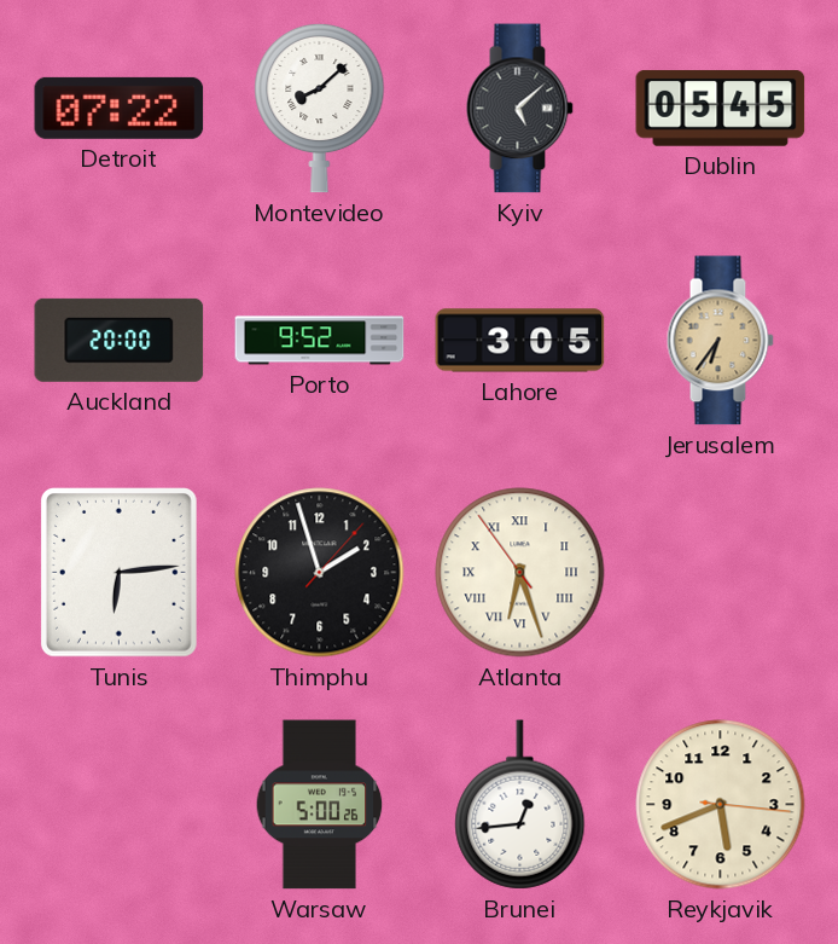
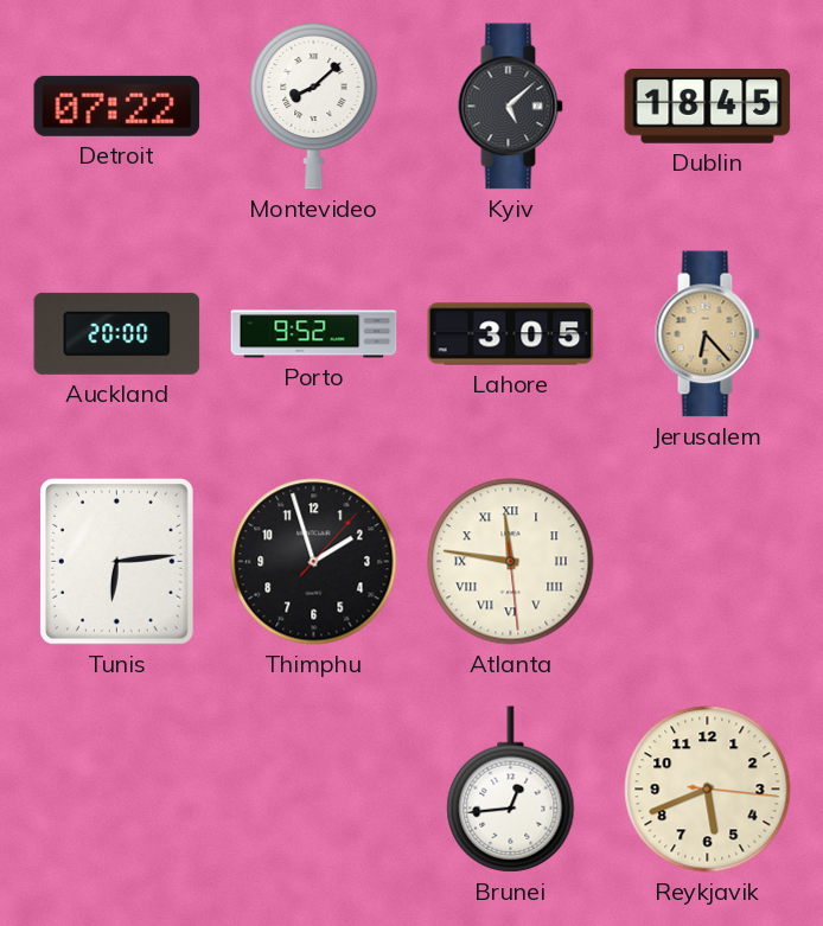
Dublin: 05:45 -> 18:45 (708, 106)
Jerusalem: 6:36 -> 6:23 (707, 334)
Atlanta: 6:26 -> 11:46 (511, 562)
Warsaw: 5:00 -> none (320, 805)
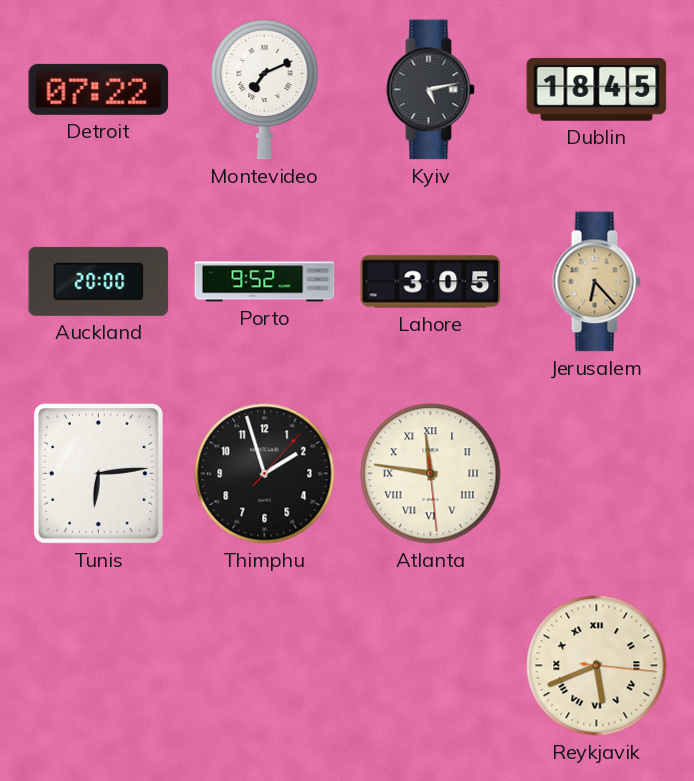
Montevideo: 8:08 -> 7:11 (265, 89)
Kyiv: 5:08 -> 5:13 (430, 90)
Brunei: 12:44 -> none (511, 790)
Reykjavik numerals: Arabic -> Roman (597, 666)
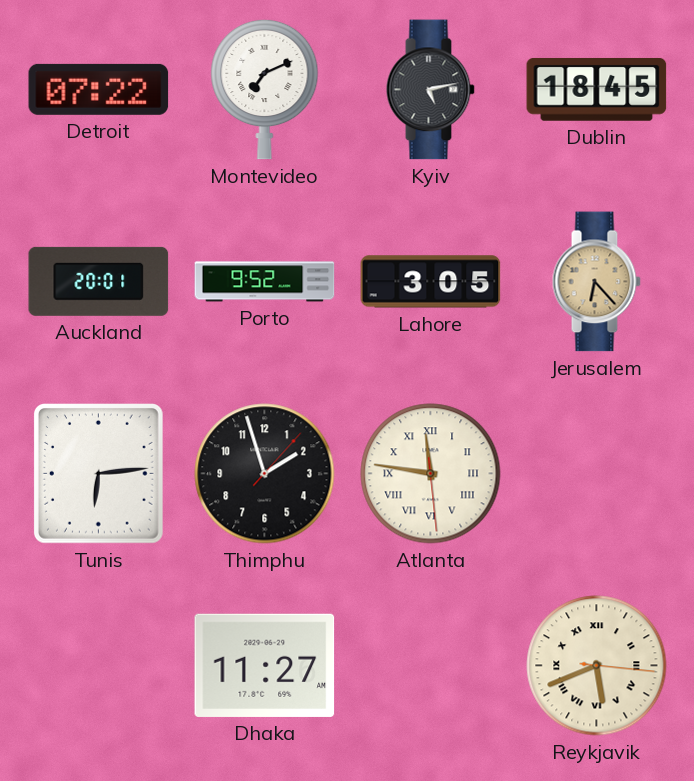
Auckland: 20:00 -> 20:01 (99, 281)
Dhaka: none -> 11:27 (265, 665)
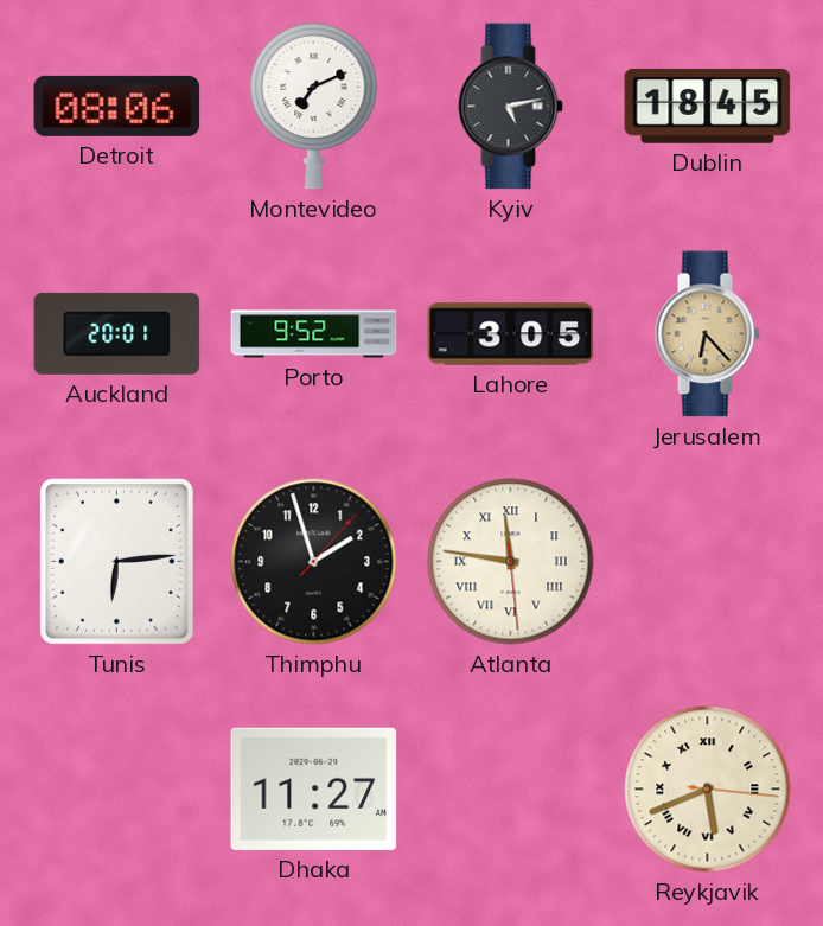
Detroit: 07:22 -> 08:06 (117, 106)
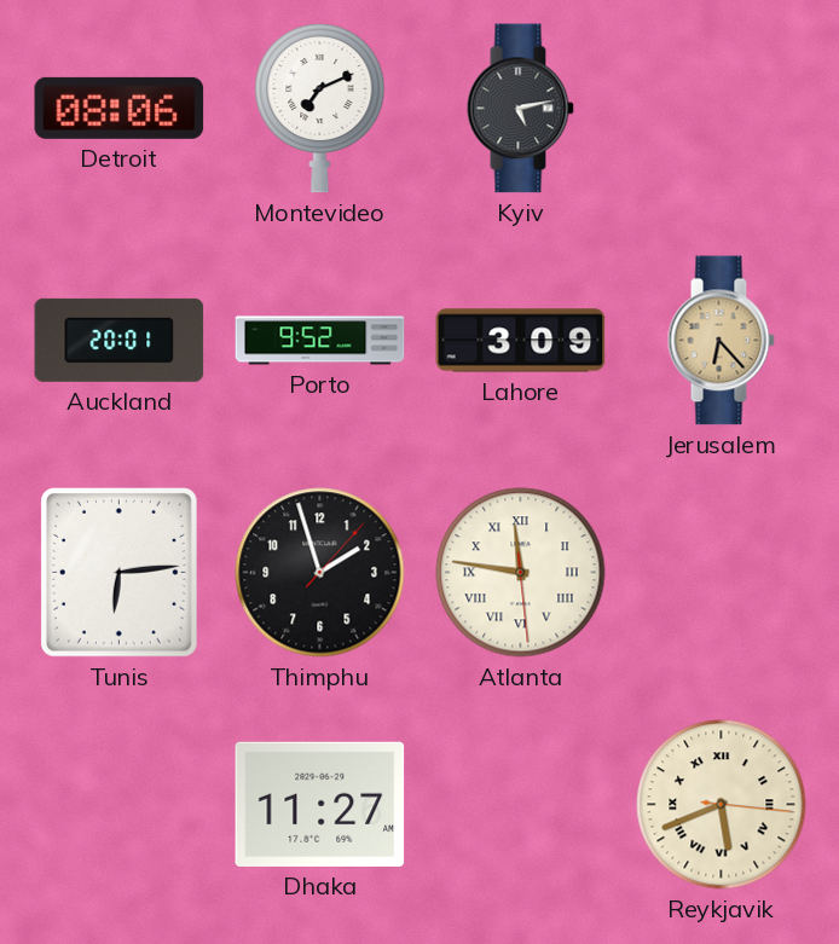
Dublin: 18:45 -> none (708, 106)
Lahore: 3:05 -> 3:09 (521, 341)
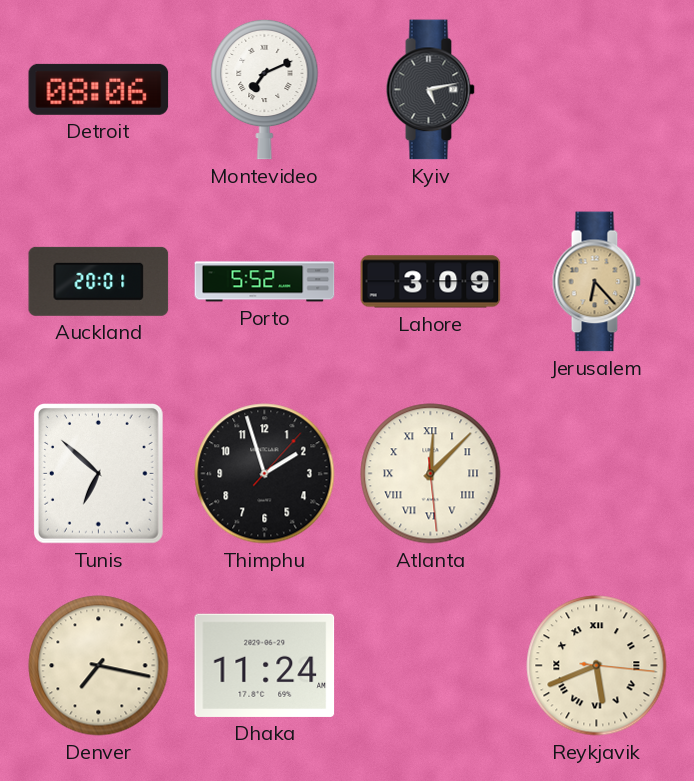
Porto: 9:52 -> 5:52 (265, 282)
Tunis: 6:14 -> 6:52 (99, 474)
Atlanta: 11:46 -> 12:07 (431, 474)
Denver: none -> 7:17 (99, 666)
Dhaka: 11:27 -> 11:24 (265, 665)
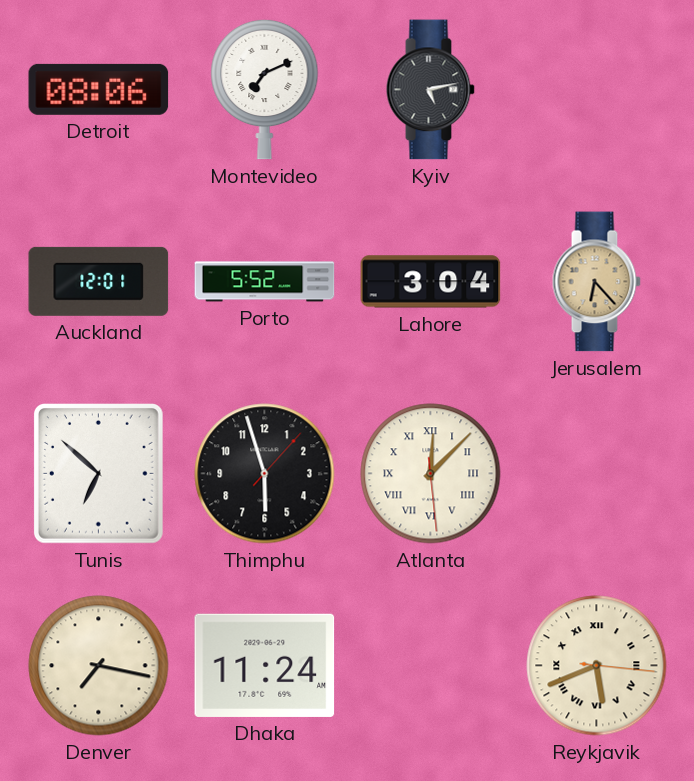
Auckland: 20:01 -> 12:01 (99, 281)
Lahore: 3:09 -> 3:04 (431, 282)
Thimphu: 1:57 -> 5:57 (265, 474)
